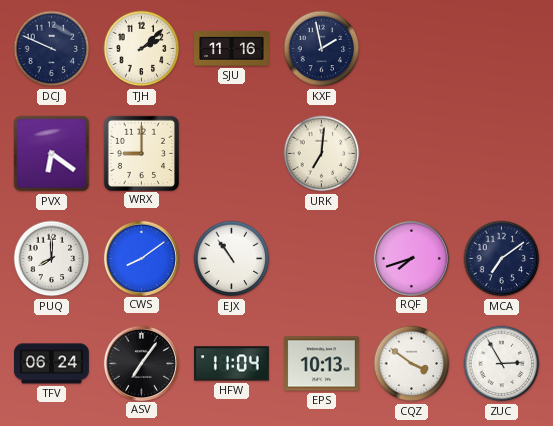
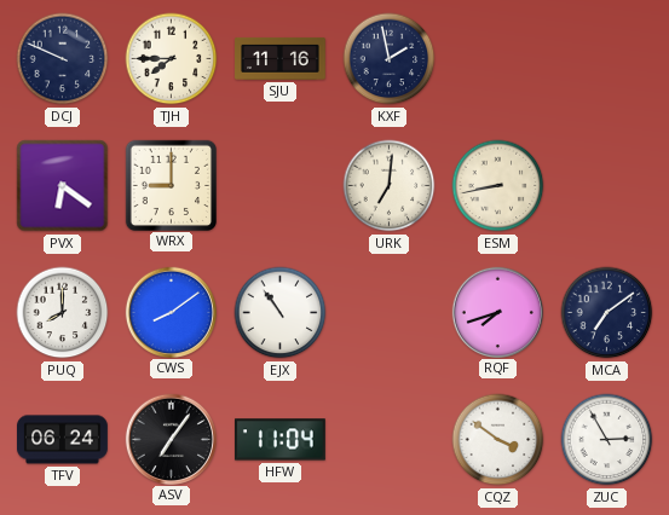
TJH: 2:08 -> 7:45 (172, 59)
ESM: none -> 8:43 (498, 186)
EPS: 10:13 -> none (322, 364)
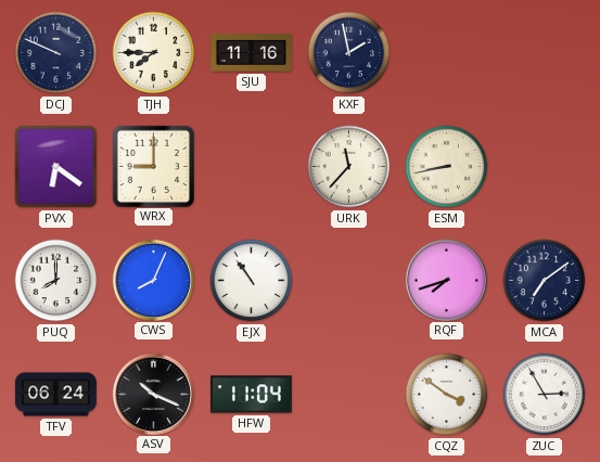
URK: 7:01 -> 11:37 (349, 167)
CWS: 8:09 -> 8:04 (153, 280)
ASV: 7:06 -> 10:19 (153, 394)
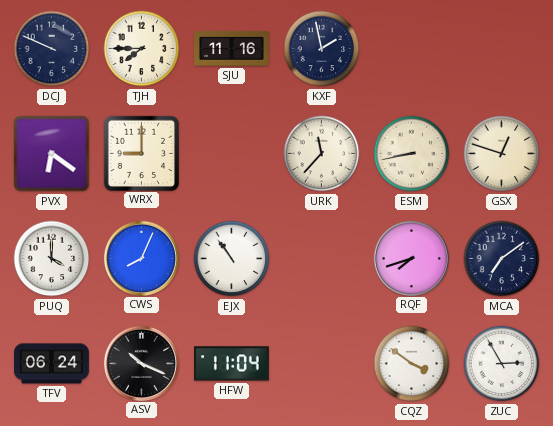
GSX: none -> 12:48 (502, 154)
PUQ: 8:00 -> 4:00 (52, 259)
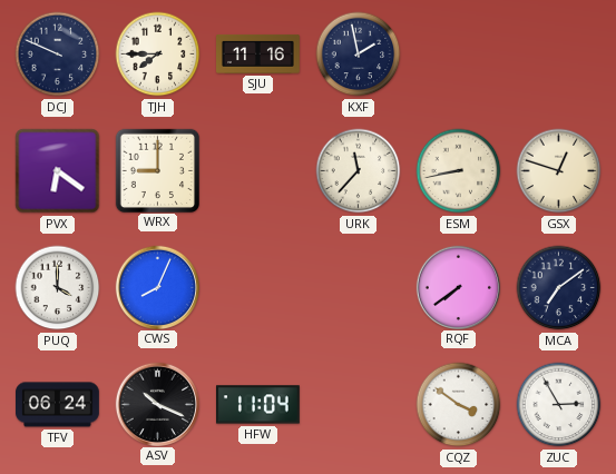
EJX: 10:54 -> none (232, 259)
RQF: 7:42 -> 7:39 (458, 287)
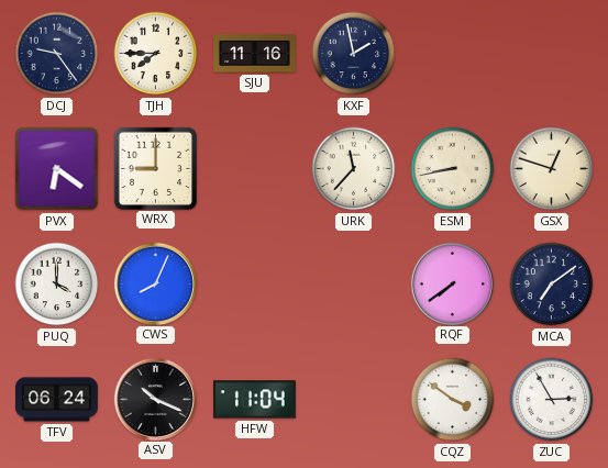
DCJ: 9:49 -> 9:24 (57, 54)
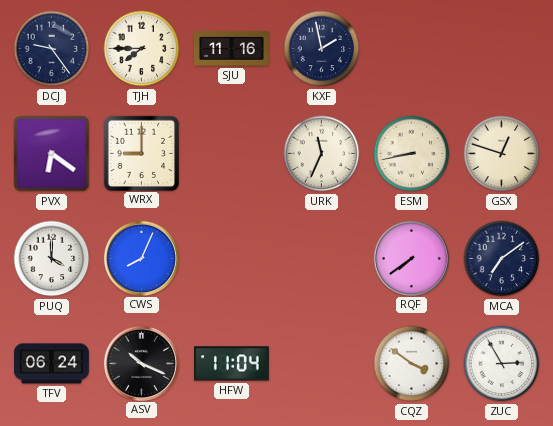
URK: 11:37 -> 11:34 (322, 154)
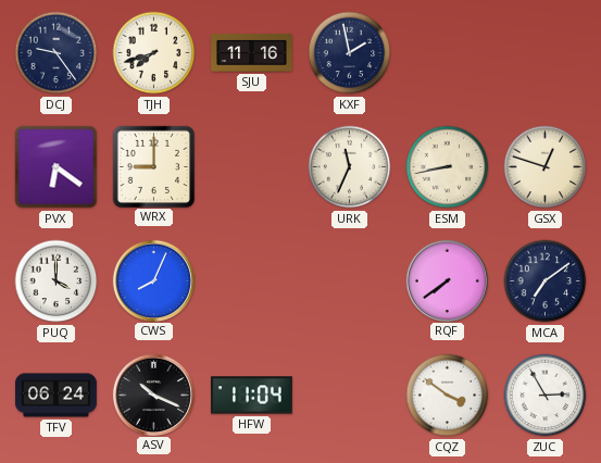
TJH: 7:45 -> 7:42 (154, 53)
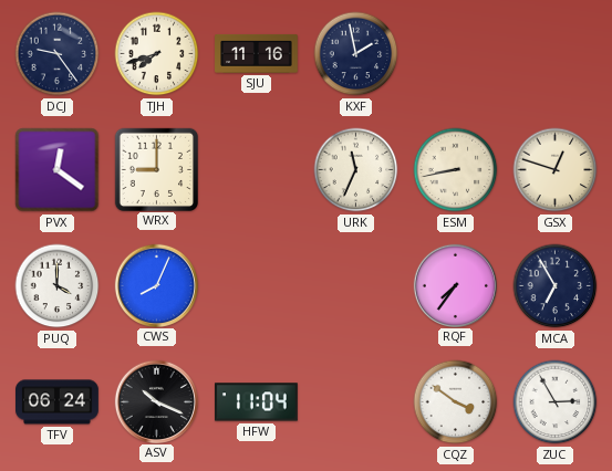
PVX: 6:21 -> 12:21 (58, 170)
RQF: 7:39 -> 7:36 (455, 285)
MCA: 7:09 -> 6:55 (556, 286)
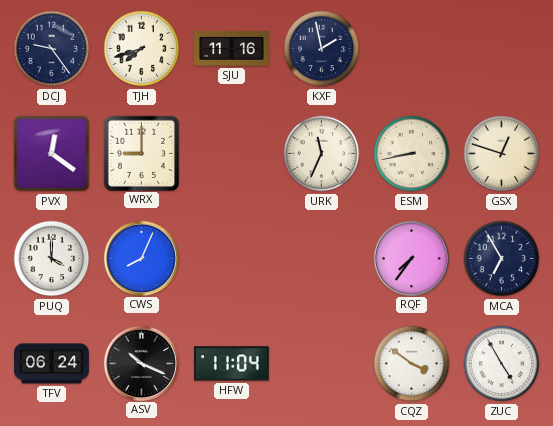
ZUC: 2:55 -> 4:55 (502, 364)
